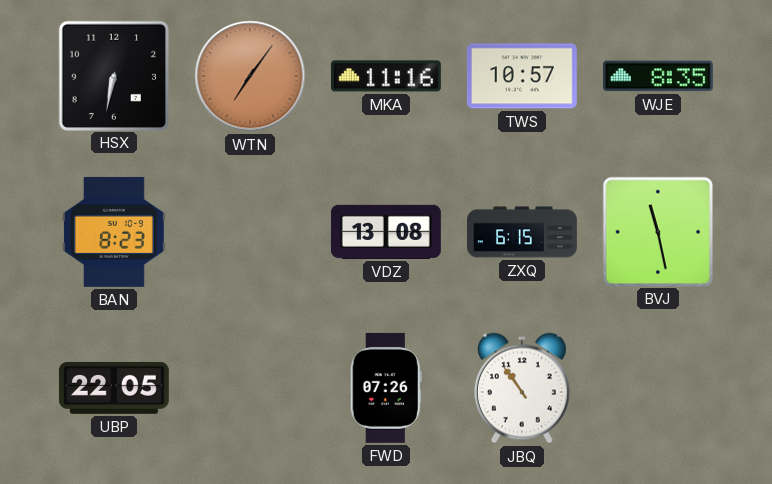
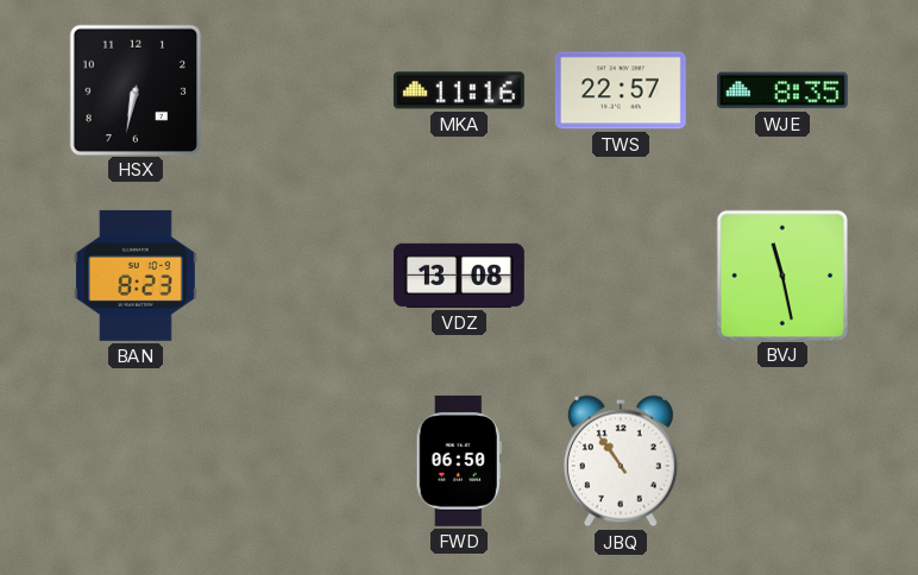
WTN: 7:06 -> none (250, 76)
TWS: 10:57 -> 22:57 (621, 90)
ZXQ: 6:15 -> none (523, 232)
UBP: 22:05 -> none (114, 388)
FWD: 07:26 -> 06:50 (459, 461)
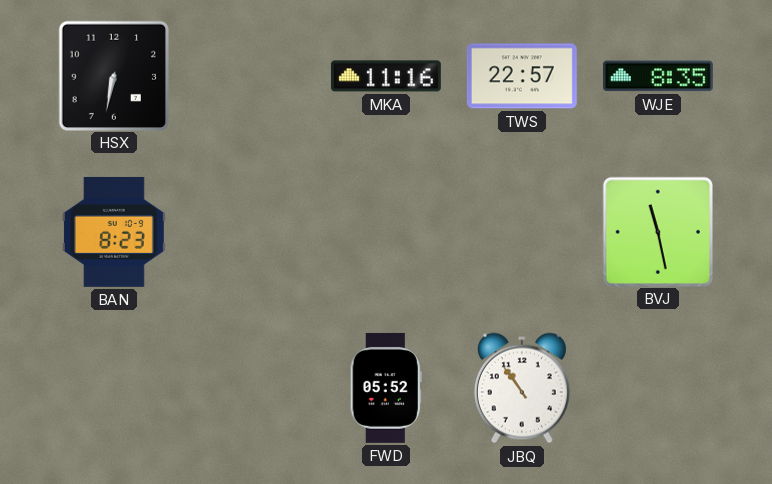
VDZ: 13:08 -> none (459, 276)
FWD: 06:50 -> 05:52 (386, 388)
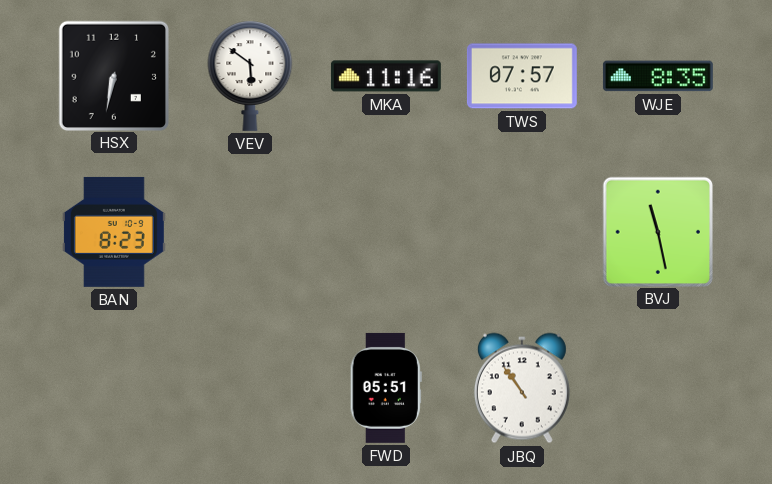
VEV: none -> 5:51 (250, 76)
TWS: 22:57 -> 07:57 (522, 76)
FWD: 05:52 -> 05:51 (386, 388)
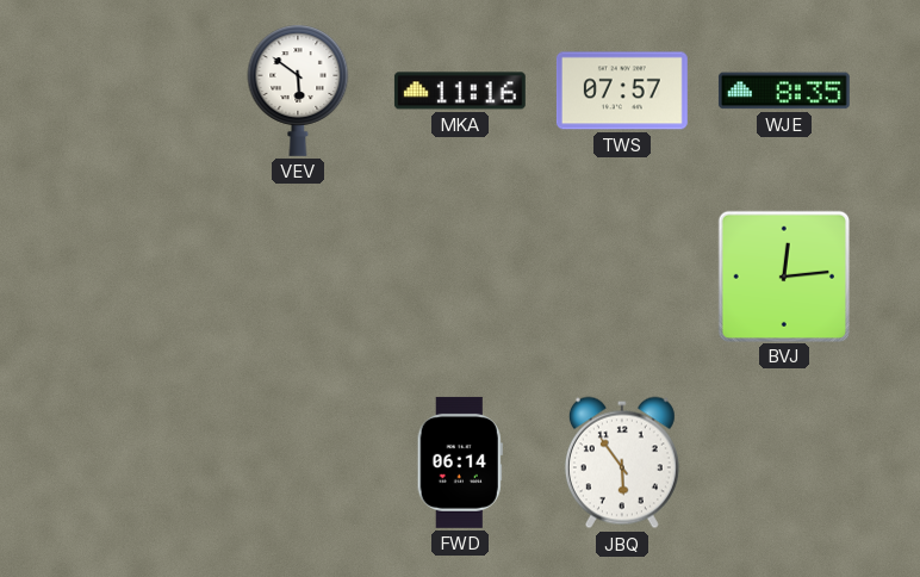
HSX: 6:32 -> none (113, 75)
BAN: 8:23 -> none (114, 232)
BVJ: 11:28 -> 12:14 (783, 275)
FWD: 05:51 -> 06:14 (460, 463)
JBQ: 10:54 -> 5:54 (622, 463)
